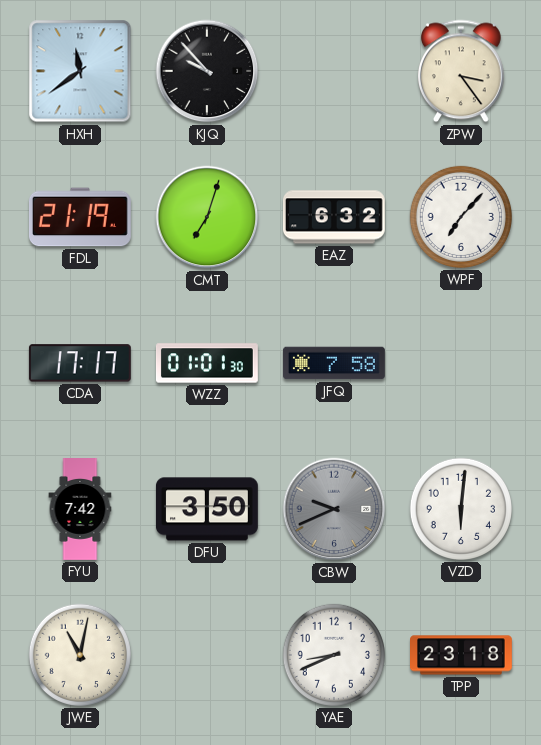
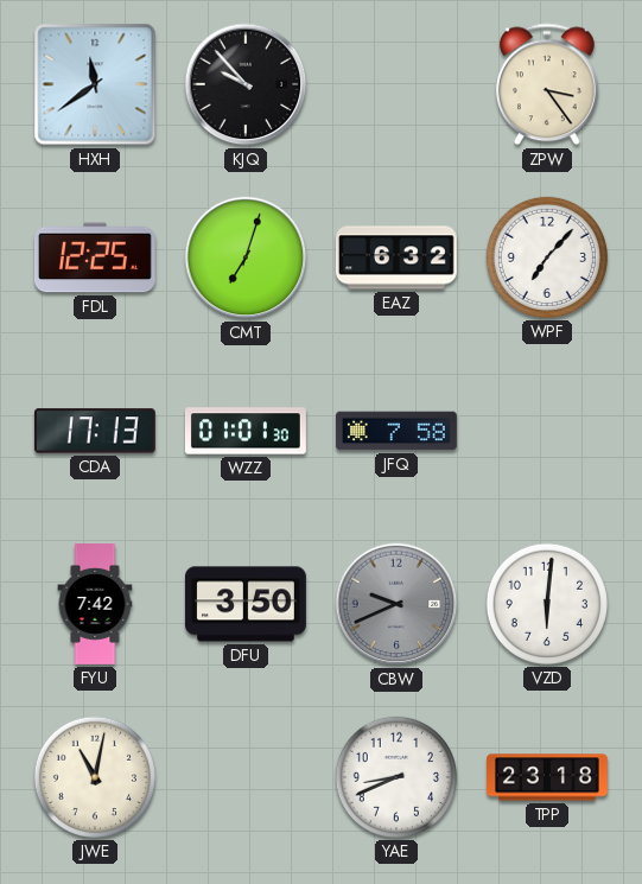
FDL: 21:19 -> 12:25 (95, 257)
CDA: 17:17 -> 17:13 (95, 431)
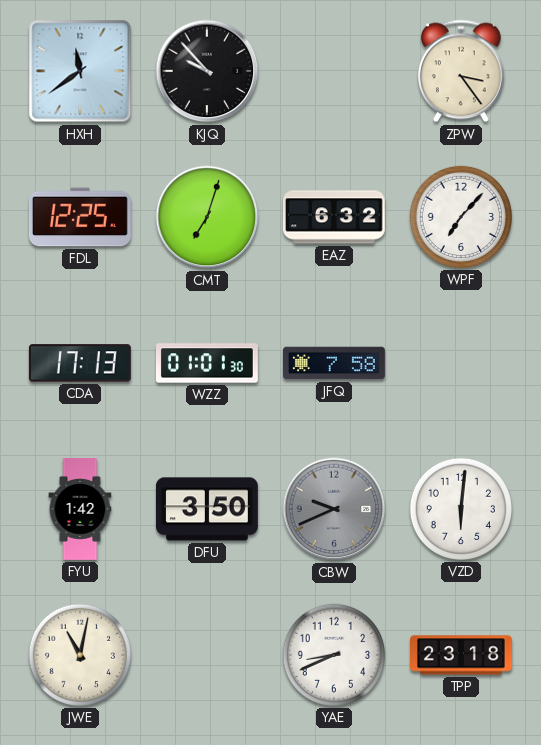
FYU: 7:42 -> 1:42 (80, 510)
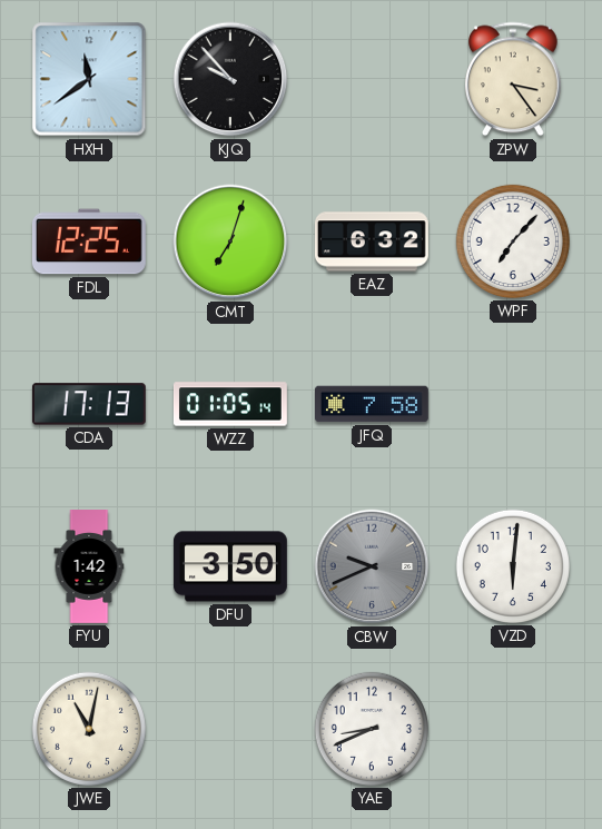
WZZ: 01:01 -> 01:05 (230, 404)
TPP: 23:18 -> none (462, 655)
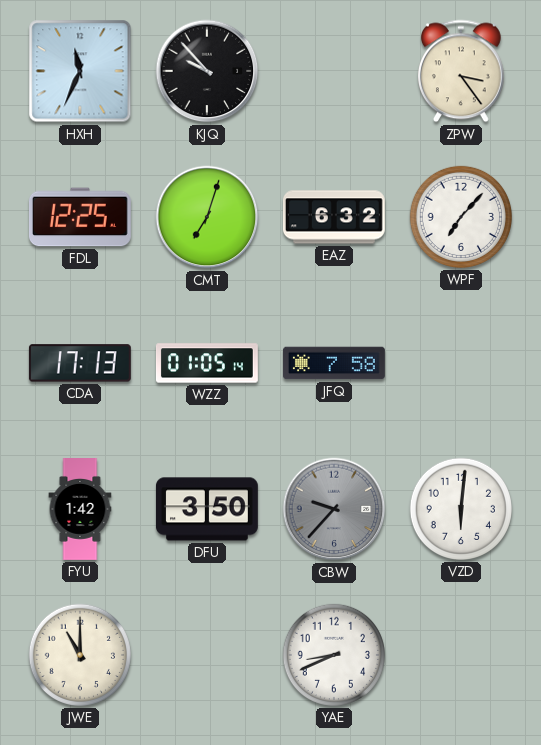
HXH: 11:39 -> 11:34 (80, 71)
CBW: 9:41 -> 9:37 (334, 509)
JWE: 11:02 -> 11:00 (80, 655)
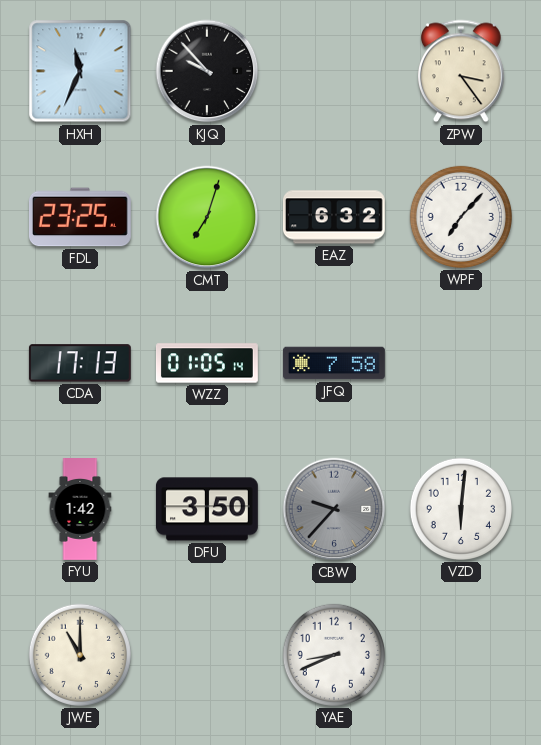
FDL: 12:25 -> 23:25 (80, 217)
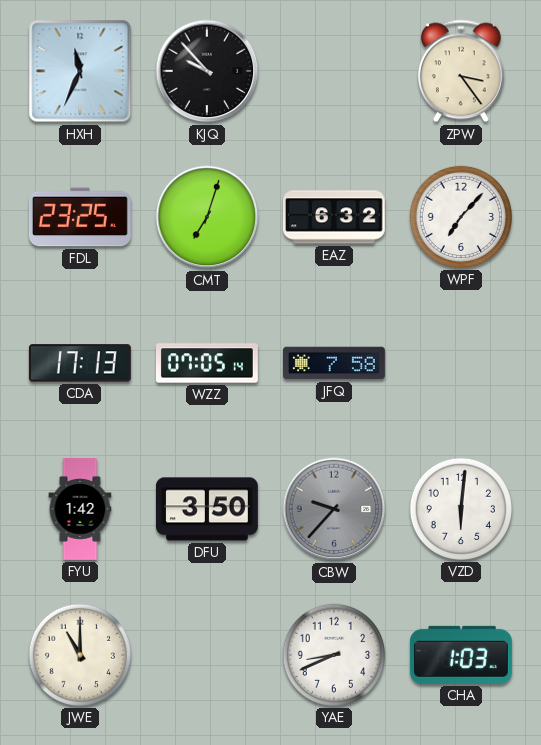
WZZ: 01:05 -> 07:05 (207, 363)
CHA: none -> 1:03 (461, 655)
